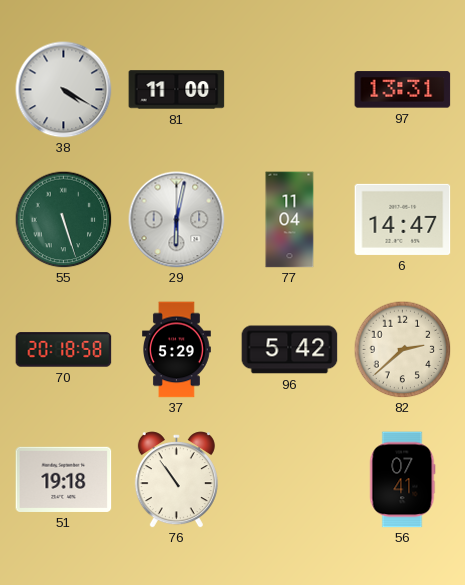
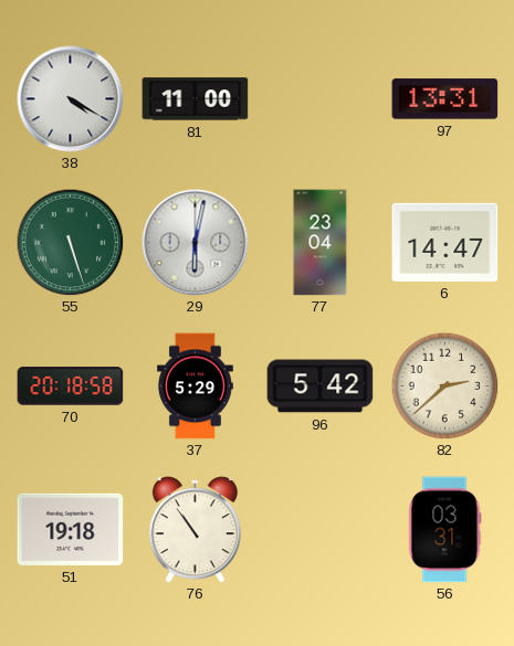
77: 11:04 -> 23:04 (321, 243)
56: 07:41 -> 03:31 (444, 530)
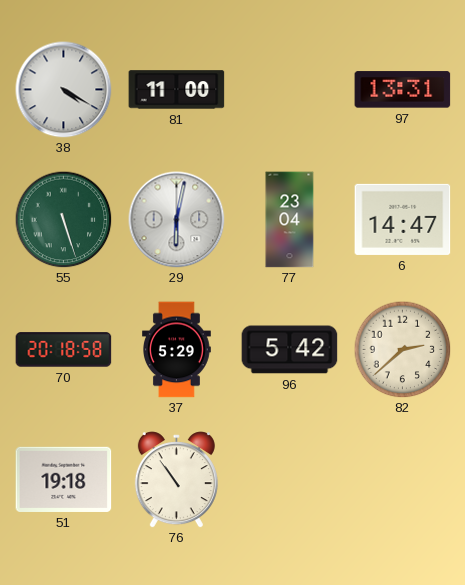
56: 03:31 -> none (444, 530)
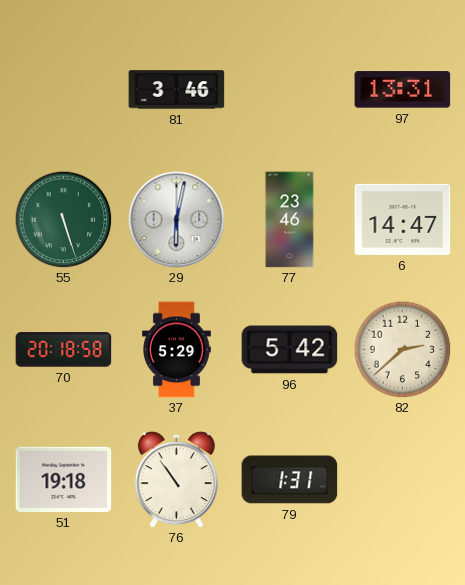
38: 4:20 -> none (64, 90)
81: 11:00 -> 3:46 (177, 90)
77: 23:04 -> 23:46 (290, 220)
79: none -> 1:31 (290, 480)
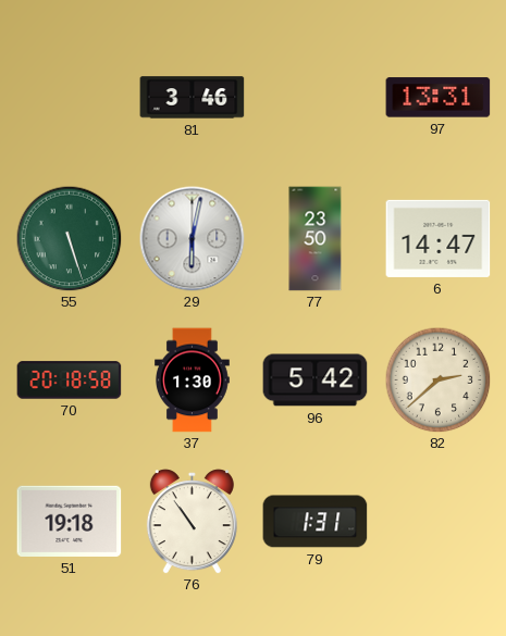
77: 23:46 -> 23:50 (316, 239)
37: 5:29 -> 1:30 (193, 381)
